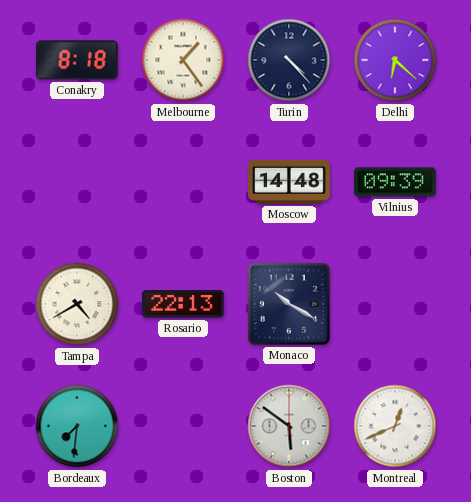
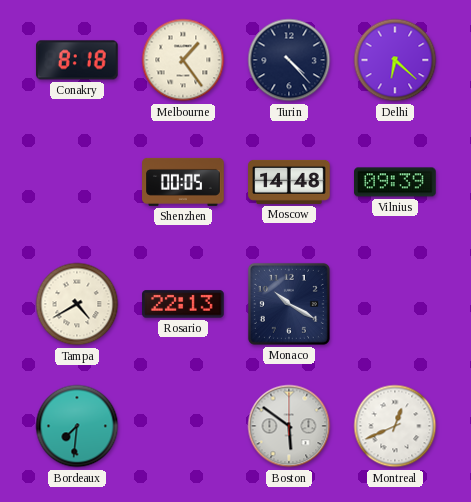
Shenzhen: none -> 00:05 (183, 182)
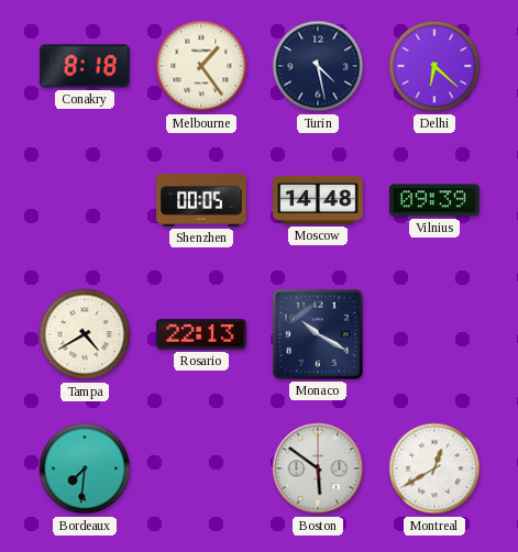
Turin: 4:23 -> 4:28 (318, 66)
Montreal: 12:41 -> 12:40 (434, 468)
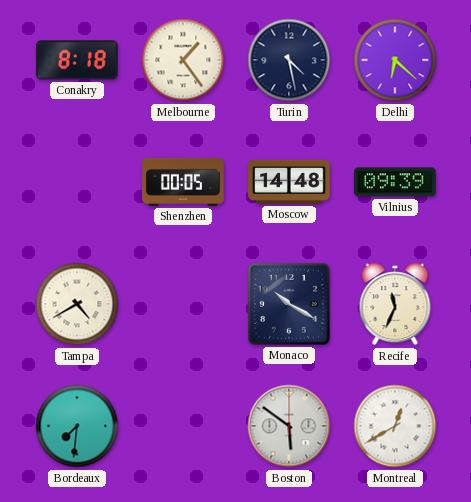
Rosario: 22:13 -> none (201, 334)
Recife: none -> 11:34 (395, 304)
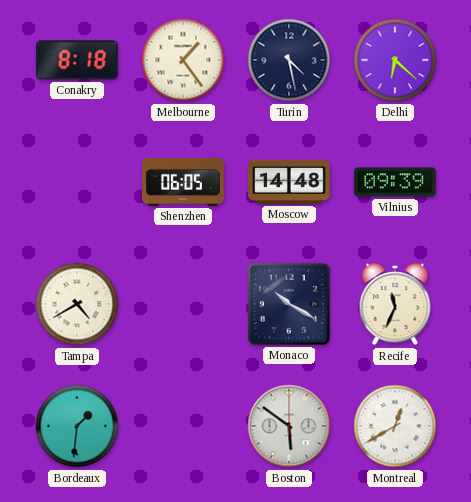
Shenzhen: 00:05 -> 06:05 (183, 182)
Bordeaux: 7:31 -> 1:31 (77, 426)
